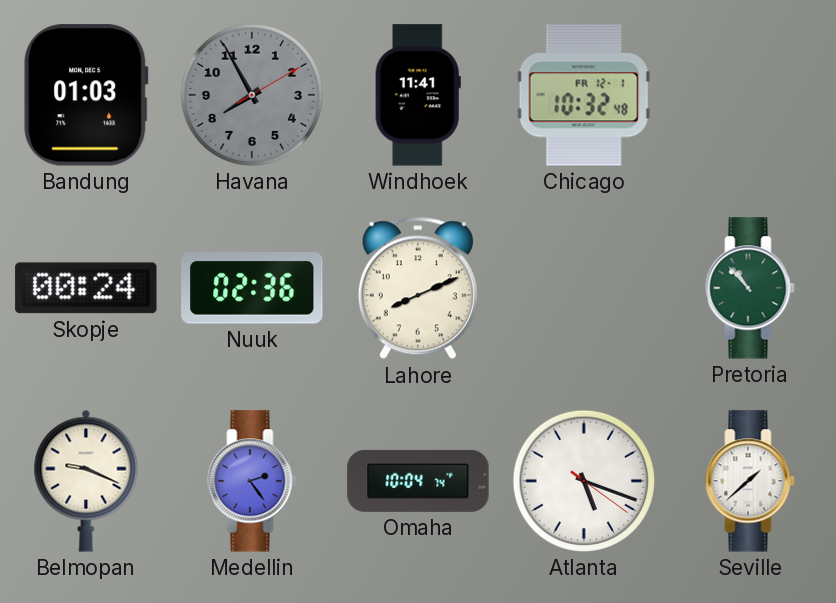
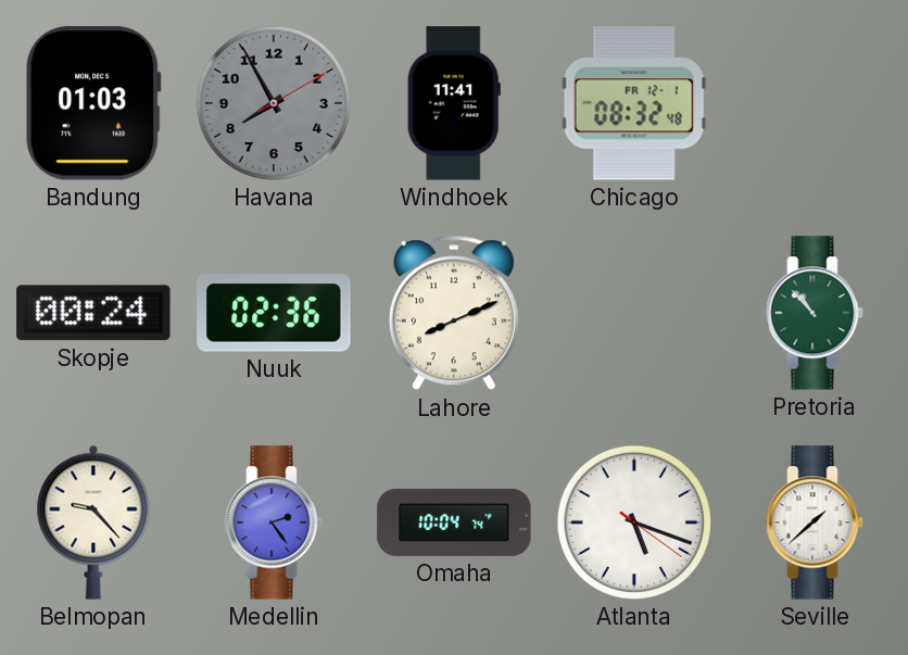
Chicago: 10:32 -> 08:32 (634, 103)
Belmopan: 9:19 -> 9:23 (93, 522)
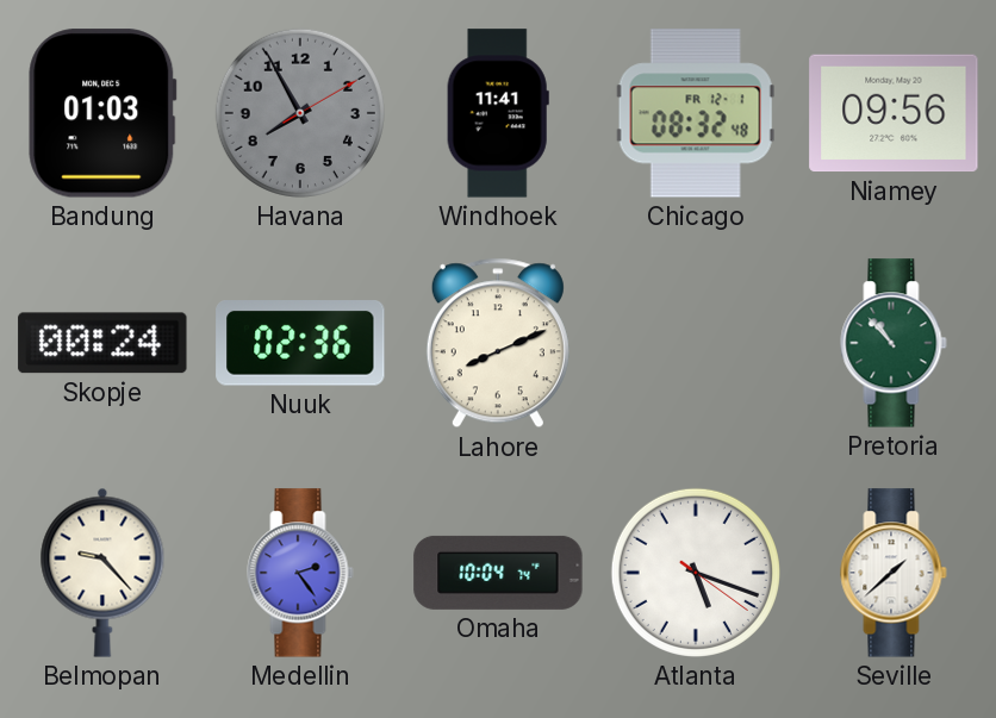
Niamey: none -> 09:56 (894, 113)
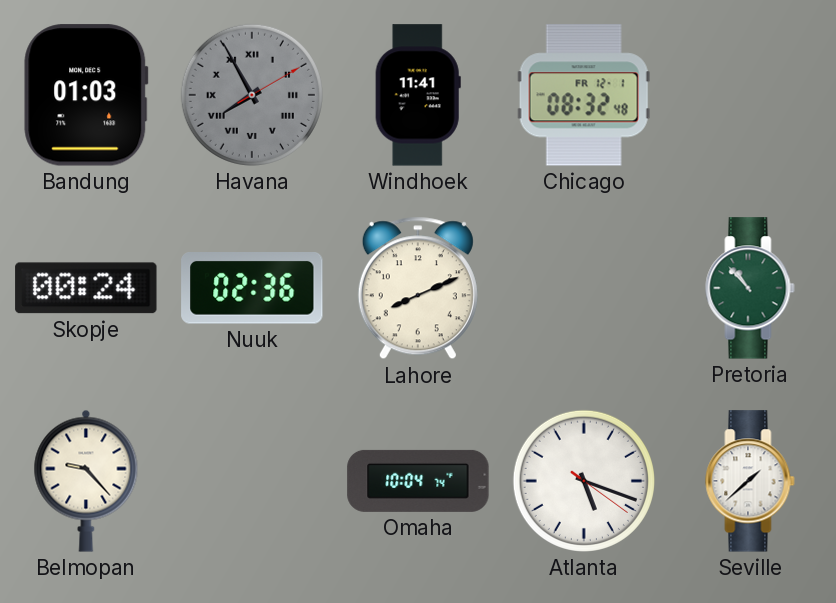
Havana numerals: Arabic -> Roman (252, 95)
Niamey: 09:56 -> none (894, 113)
Medellin: 2:24 -> none (300, 573)
